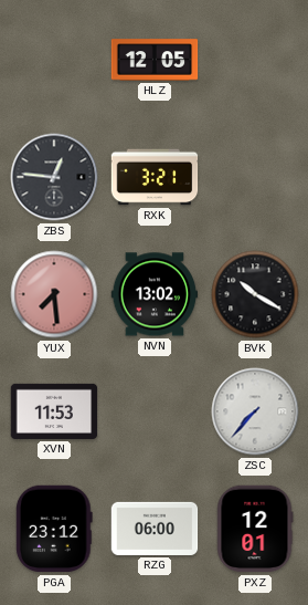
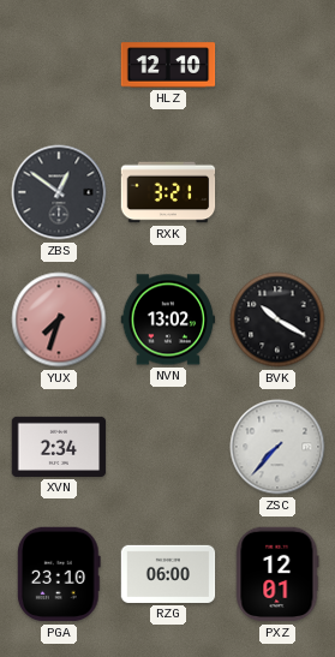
HLZ: 12:05 -> 12:10 (168, 65)
ZBS: 12:46 -> 12:51 (59, 192)
YUX: 7:29 -> 7:33 (59, 319)
XVN: 11:53 -> 2:34 (59, 447)
PGA: 23:12 -> 23:10 (59, 574)
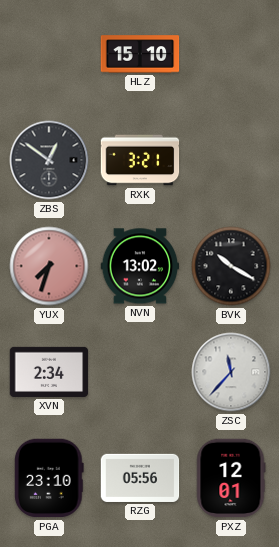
HLZ: 12:10 -> 15:10 (140, 54)
ZSC: 7:37 -> 11:37 (231, 372)
RZG: 06:00 -> 05:56 (140, 478)
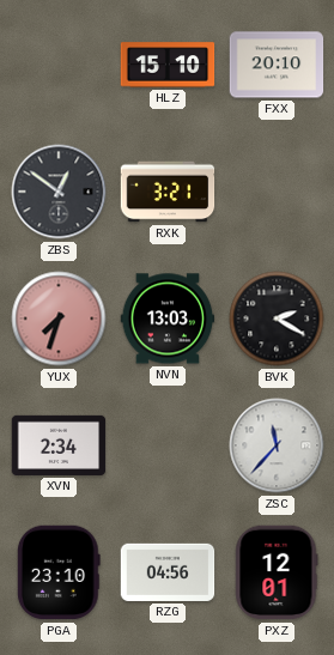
FXX: none -> 20:10 (277, 65)
NVN: 13:02 -> 13:03 (168, 319)
BVK: 10:20 -> 2:20 (277, 319)
RZG: 05:56 -> 04:56 (168, 572)
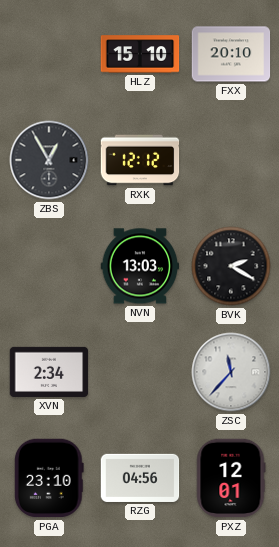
ZBS: 12:51 -> 12:55 (49, 160)
RXK: 3:21 -> 12:12 (140, 160)
YUX: 7:33 -> none (59, 319)
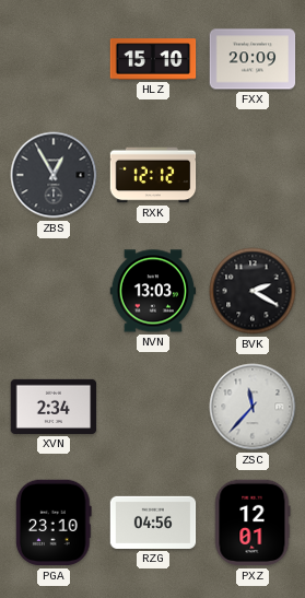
FXX: 20:10 -> 20:09 (253, 59)
